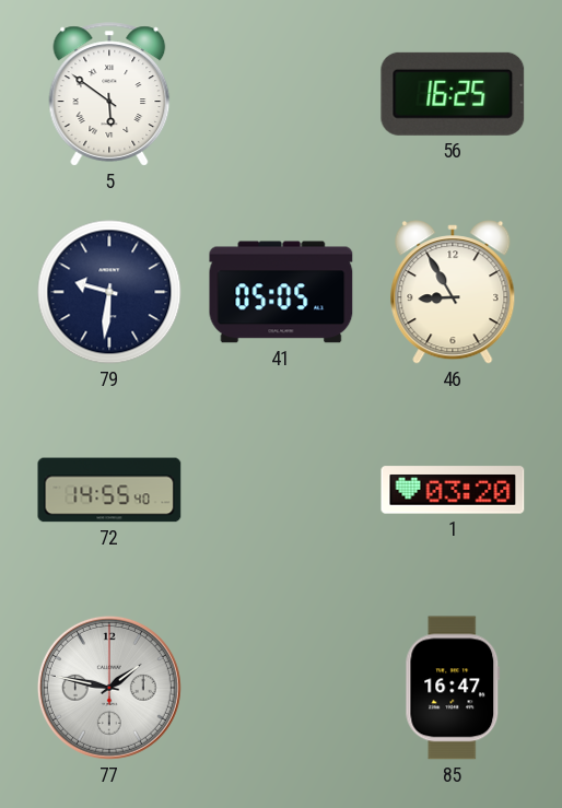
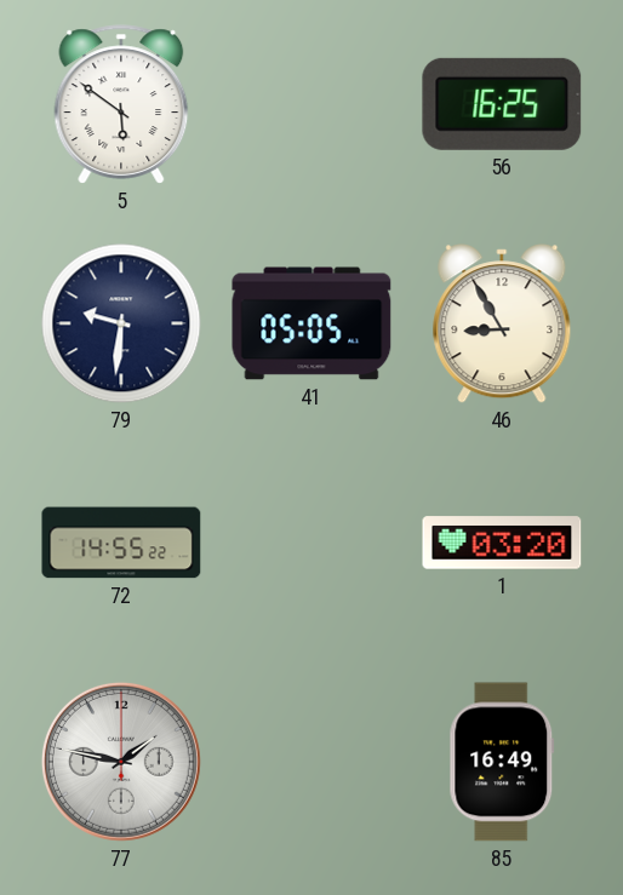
72: 14:55:40 -> 14:55:22 (121, 543)
85: 16:47 -> 16:49 (502, 762)
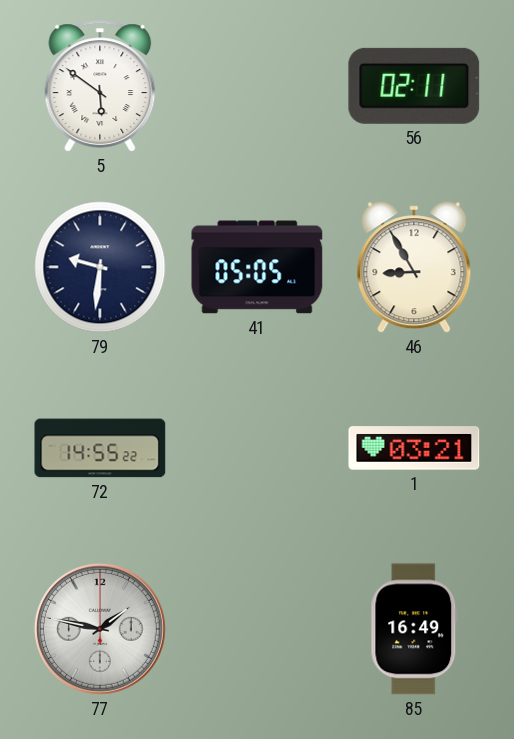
56: 16:25 -> 02:11 (414, 86)
1: 03:20 -> 03:21 (414, 448)
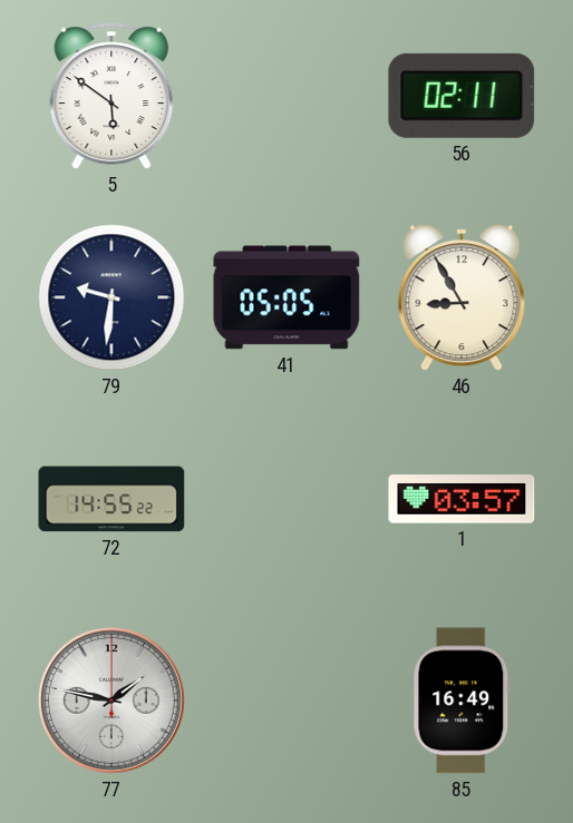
1: 03:21 -> 03:57 (462, 499)
